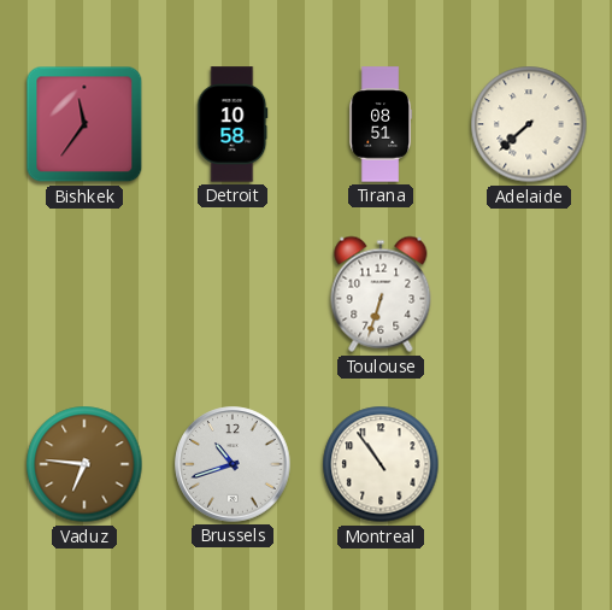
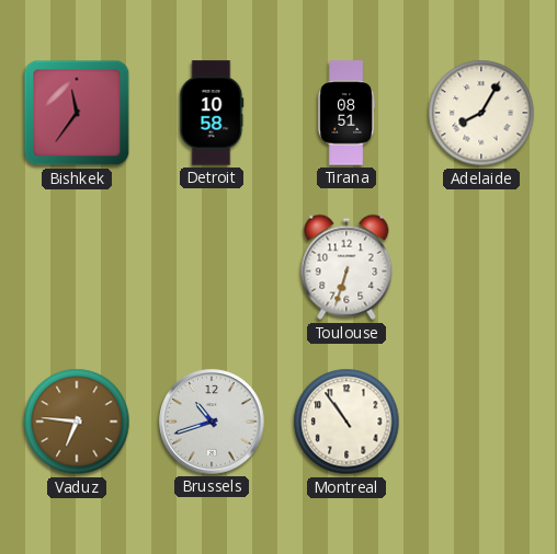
Adelaide: 7:38 -> 8:05 (481, 113)
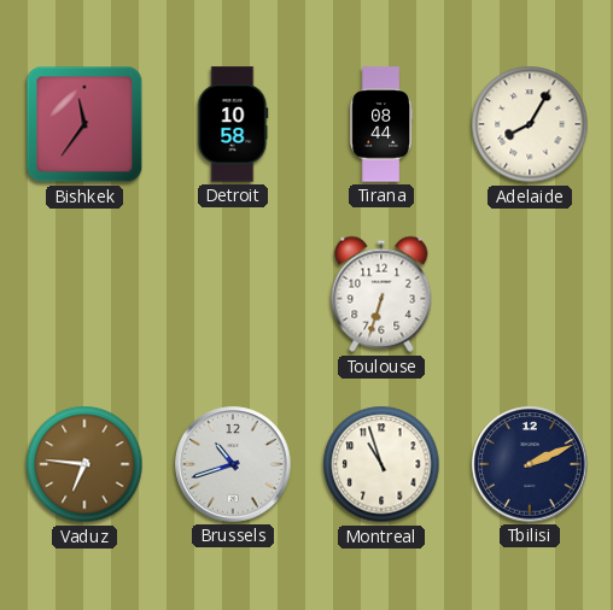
Tirana: 08:51 -> 08:44 (380, 124)
Montreal: 10:54 -> 10:57 (381, 464)
Tbilisi: none -> 2:11 (530, 464)
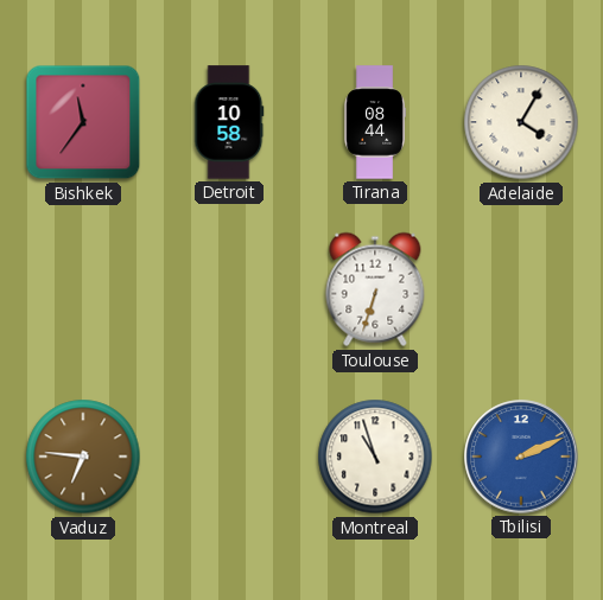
Adelaide: 8:05 -> 4:05 (521, 122)
Brussels: 10:42 -> none (233, 464)
Tbilisi dial: navy -> blue (521, 457)
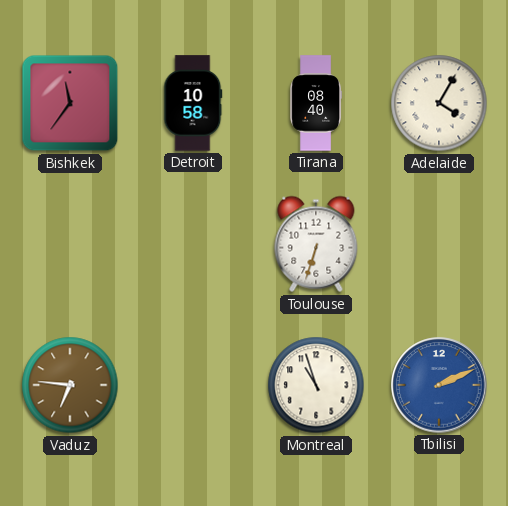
Tirana: 08:44 -> 08:40 (315, 103)
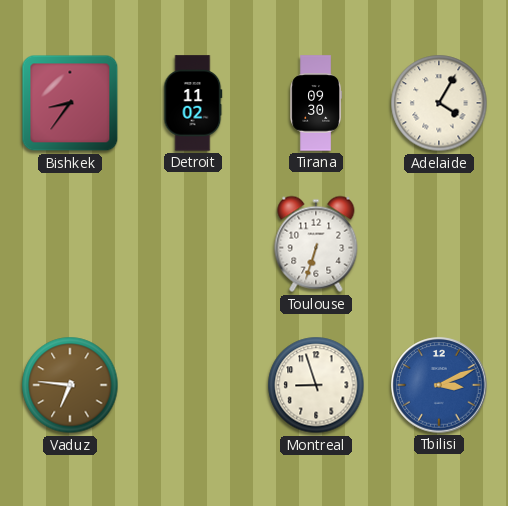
Bishkek: 11:36 -> 8:36 (70, 103)
Detroit: 10:58 -> 11:02 (193, 103)
Tirana: 08:40 -> 09:30 (315, 103)
Montreal: 10:57 -> 8:57 (316, 385)
Tbilisi: 2:11 -> 3:11 (439, 385)
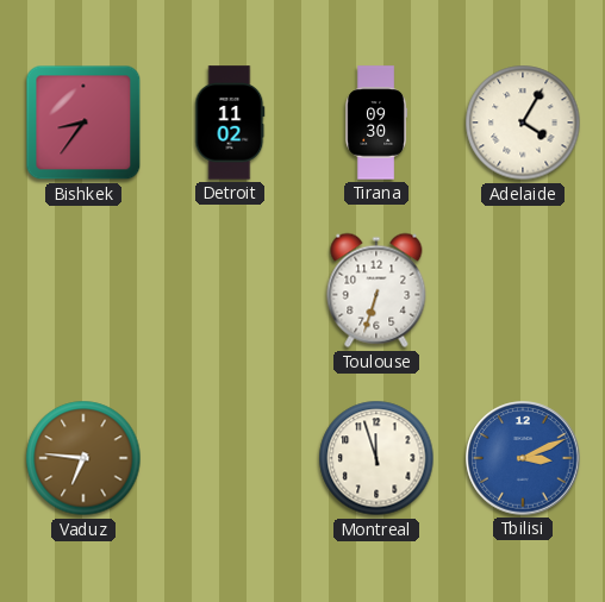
Montreal: 8:57 -> 11:57 (376, 458)
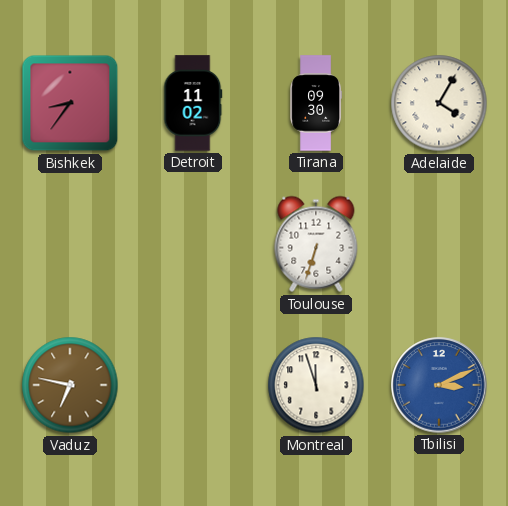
Vaduz: 6:46 -> 6:47 (70, 385)
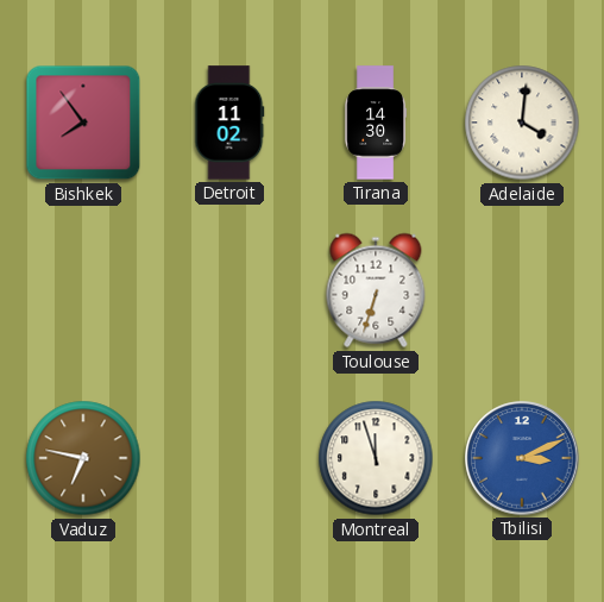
Bishkek: 8:36 -> 7:54 (83, 123)
Tirana: 09:30 -> 14:30 (375, 123)
Adelaide: 4:05 -> 4:01 (522, 123)
